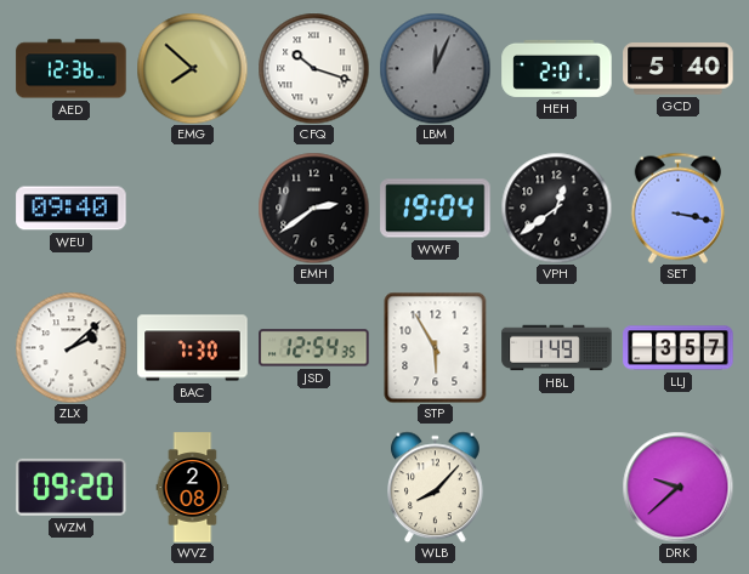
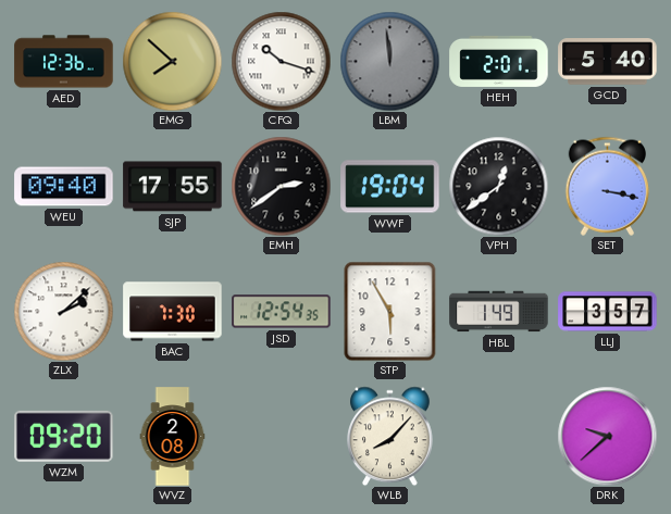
LBM: 12:04 -> 11:59 (389, 61)
SJP: none -> 17:55 (173, 187)
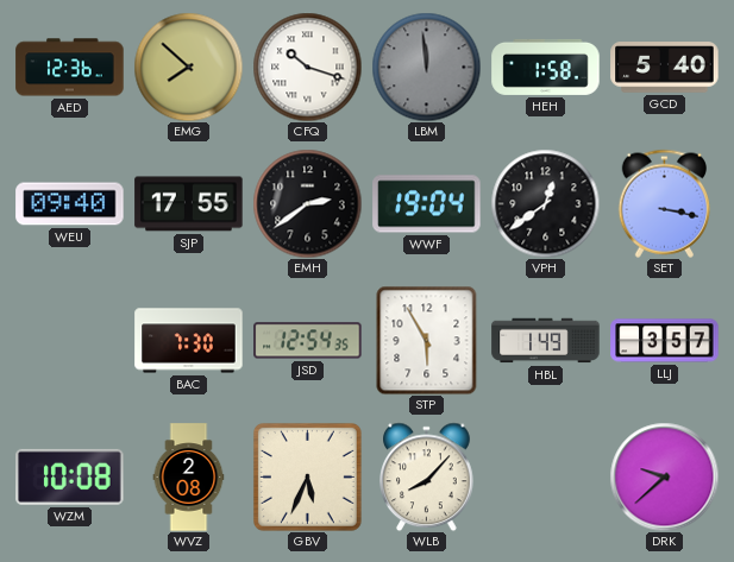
HEH: 2:01 -> 1:58 (546, 67)
ZLX: 2:08 -> none (63, 311)
WZM: 09:20 -> 10:08 (70, 476)
GBV: none -> 5:34 (307, 476)
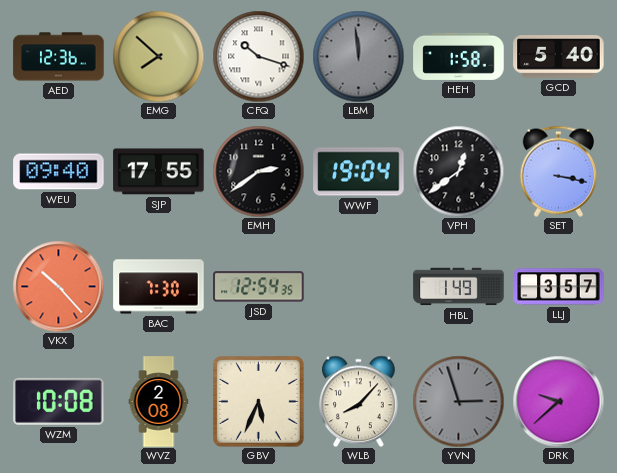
VKX: none -> 10:23 (58, 286)
STP: 5:55 -> none (427, 340)
YVN: none -> 2:57 (458, 401)
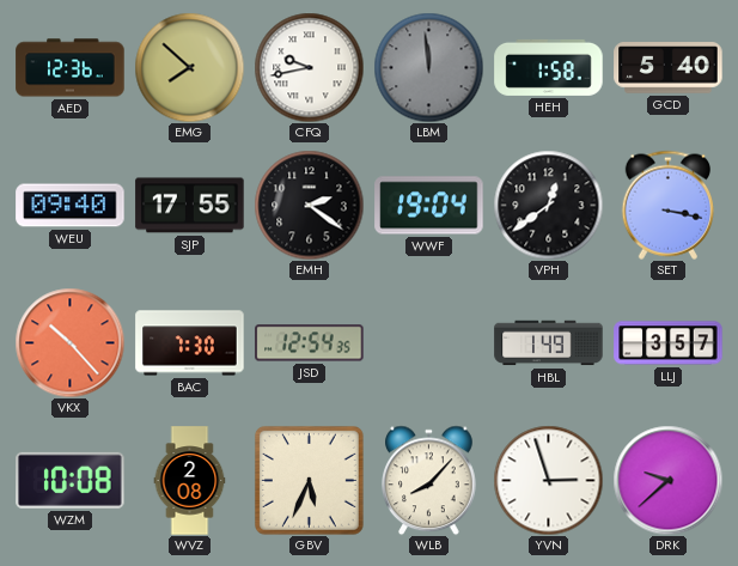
CFQ: 10:18 -> 9:43 (309, 67)
EMH: 2:39 -> 2:21 (309, 205)
YVN dial: grey -> white (548, 480)
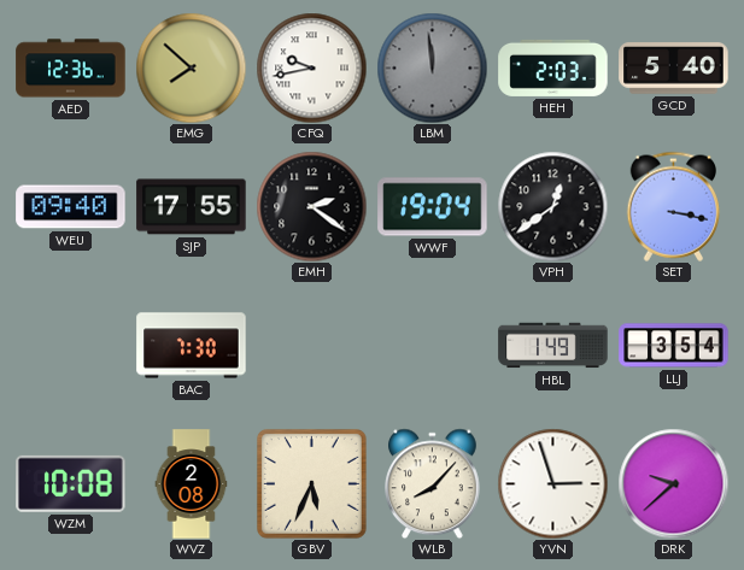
HEH: 1:58 -> 2:03 (553, 67)
VKX: 10:23 -> none (69, 342)
JSD: 12:54 -> none (310, 343)
LLJ: 3:57 -> 3:54 (674, 346)
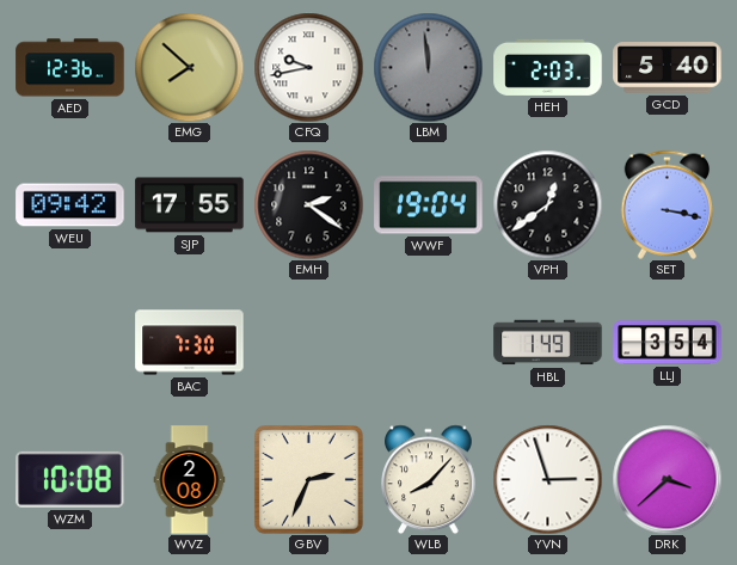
WEU: 09:40 -> 09:42 (70, 205)
GBV: 5:34 -> 2:34 (308, 479)
DRK: 9:38 -> 3:38 (667, 479)
